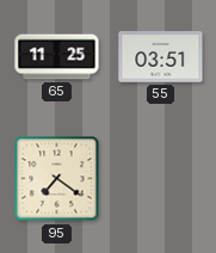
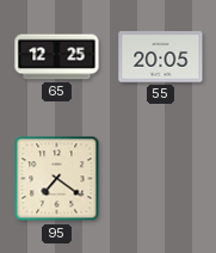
65: 11:25 -> 12:25 (57, 57)
55: 03:51 -> 20:05 (161, 57)
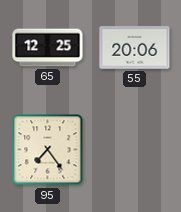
55: 20:05 -> 20:06 (135, 48)
95: 7:21 -> 7:24 (48, 150)
